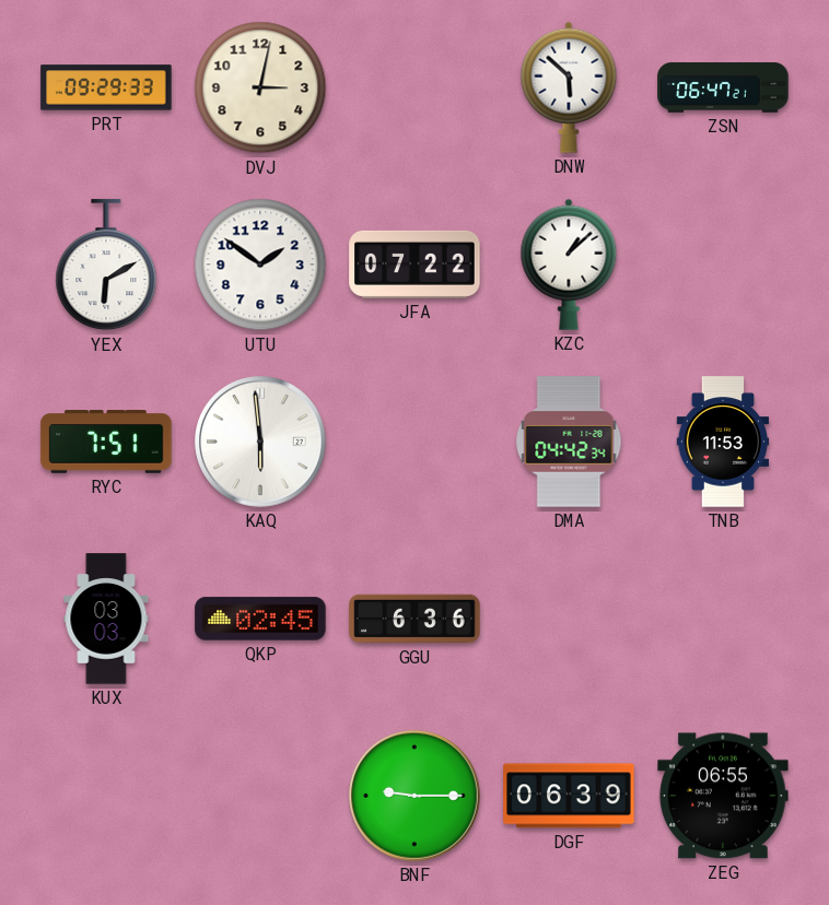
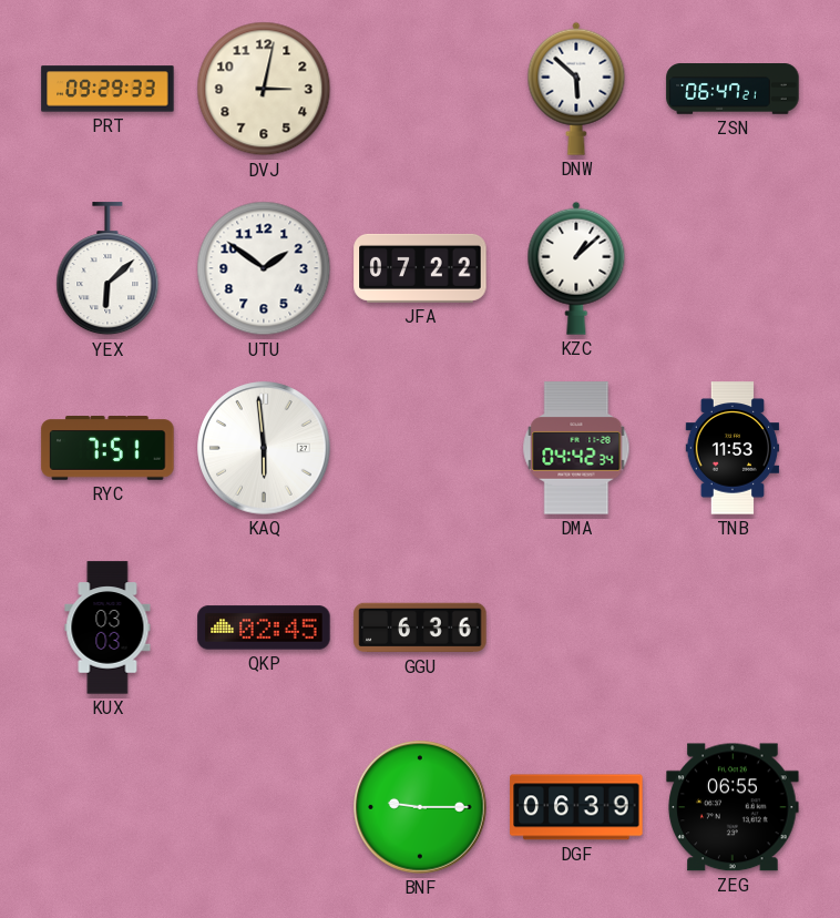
YEX: 6:10 -> 6:08 (107, 269)
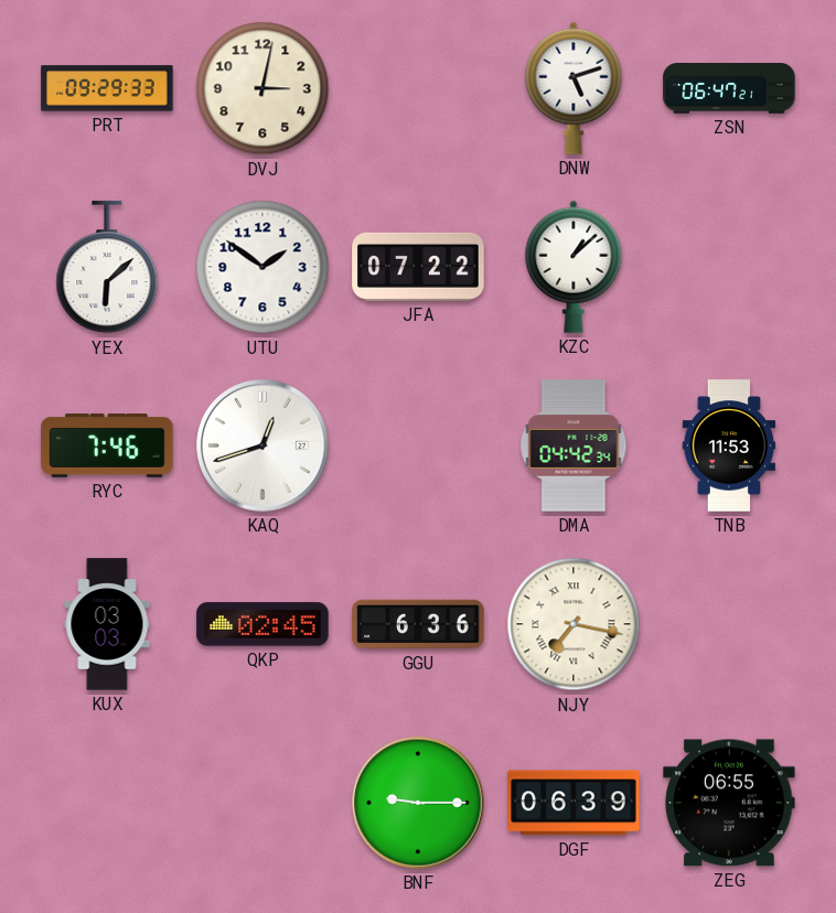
DNW: 5:52 -> 5:12 (574, 88)
RYC: 7:51 -> 7:46 (107, 445)
KAQ: 5:59 -> 12:42 (262, 445)
NJY: none -> 7:17 (574, 624)
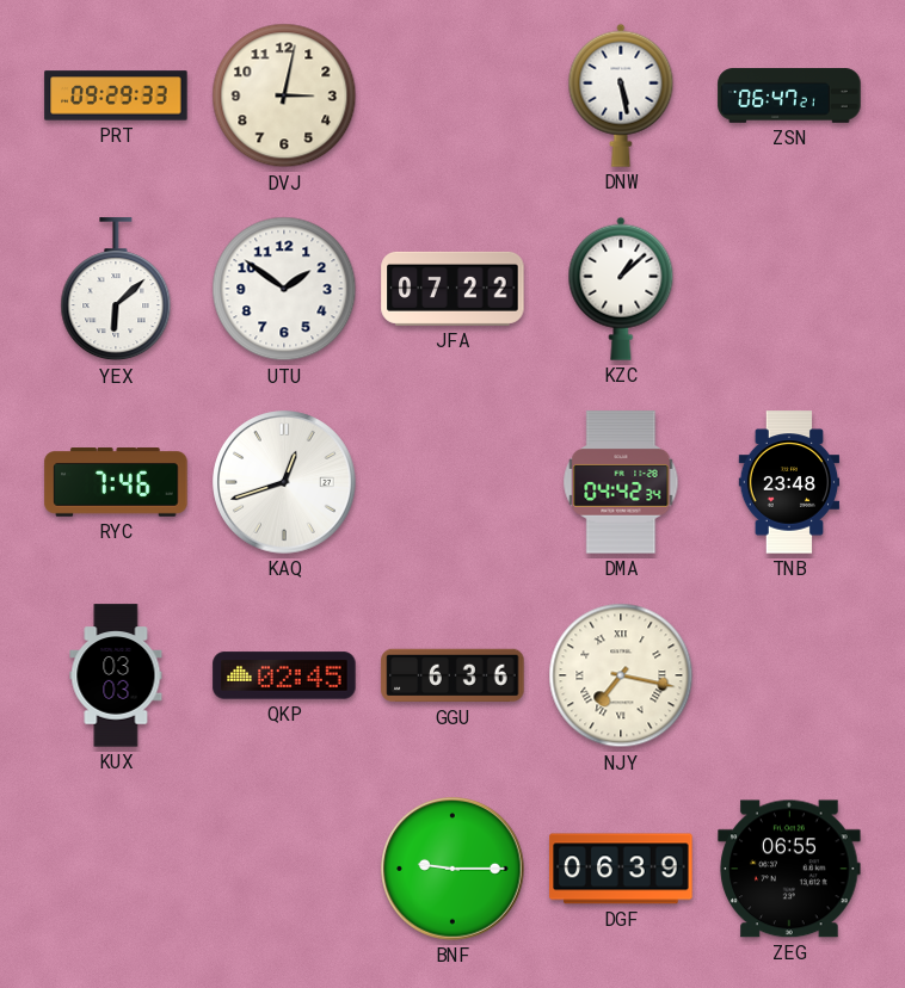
DNW: 5:12 -> 5:28 (621, 95)
TNB: 11:53 -> 23:48 (789, 482)
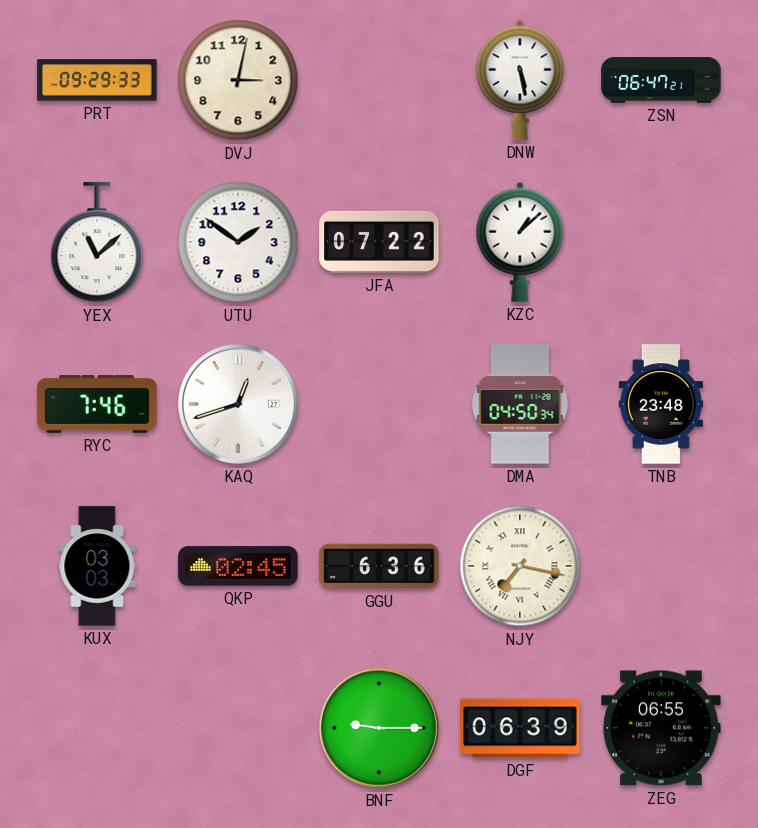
YEX: 6:08 -> 11:08 (97, 243)
DMA: 04:42 -> 04:50 (520, 404)
